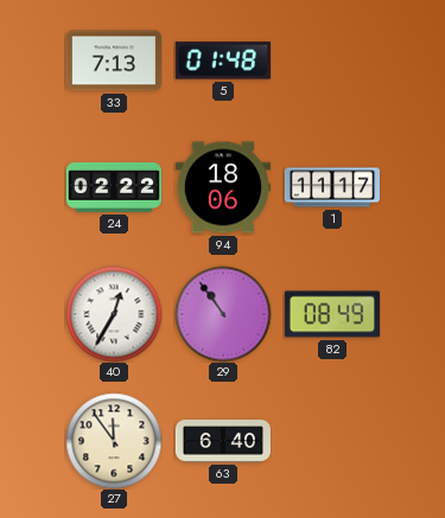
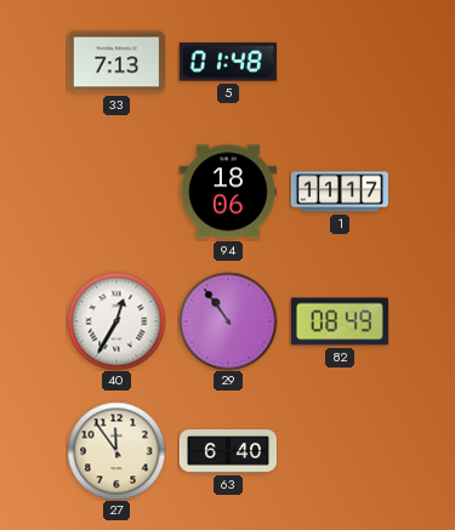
24: 02:22 -> none (113, 187)
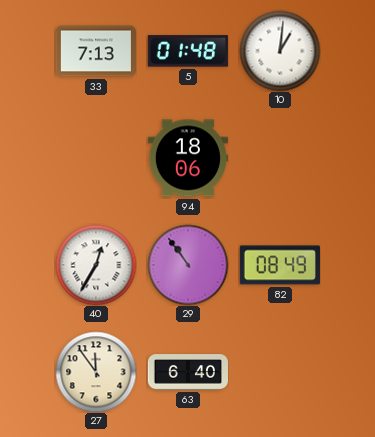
10: none -> 1:01 (280, 51)
1: 11:17 -> none (339, 192)
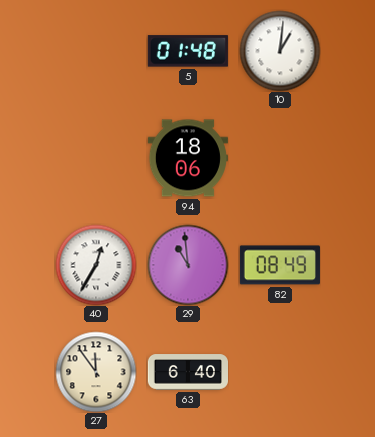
33: 7:13 -> none (96, 51)
29: 10:54 -> 10:59 (188, 265)
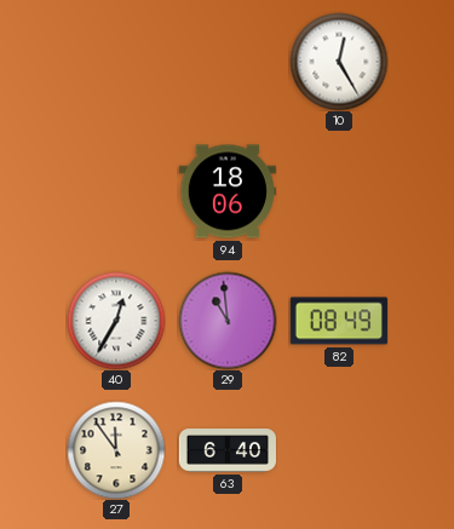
5: 01:48 -> none (188, 51)
10: 1:01 -> 12:25 (339, 62)
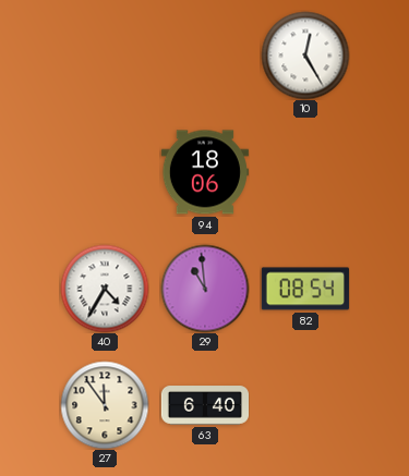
40: 12:35 -> 4:35 (105, 289)
82: 08:49 -> 08:54 (305, 289)
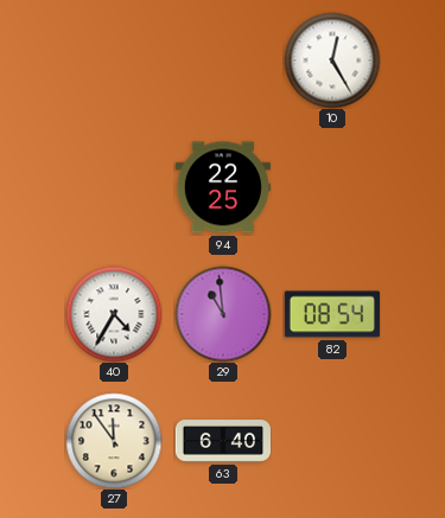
94: 18:06 -> 22:25 (223, 187)
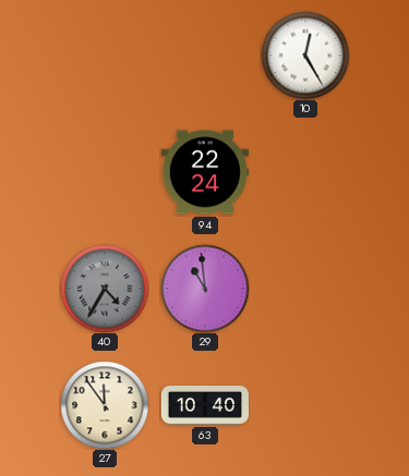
94: 22:25 -> 22:24 (205, 172)
40 dial: white -> grey (105, 289)
82: 08:54 -> none (332, 314)
63: 6:40 -> 10:40 (204, 405)
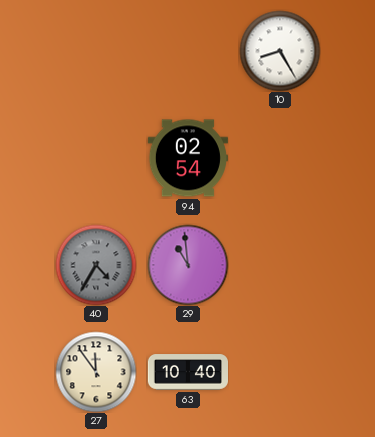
10: 12:25 -> 8:25 (280, 51)
94: 22:24 -> 02:54 (188, 158)
